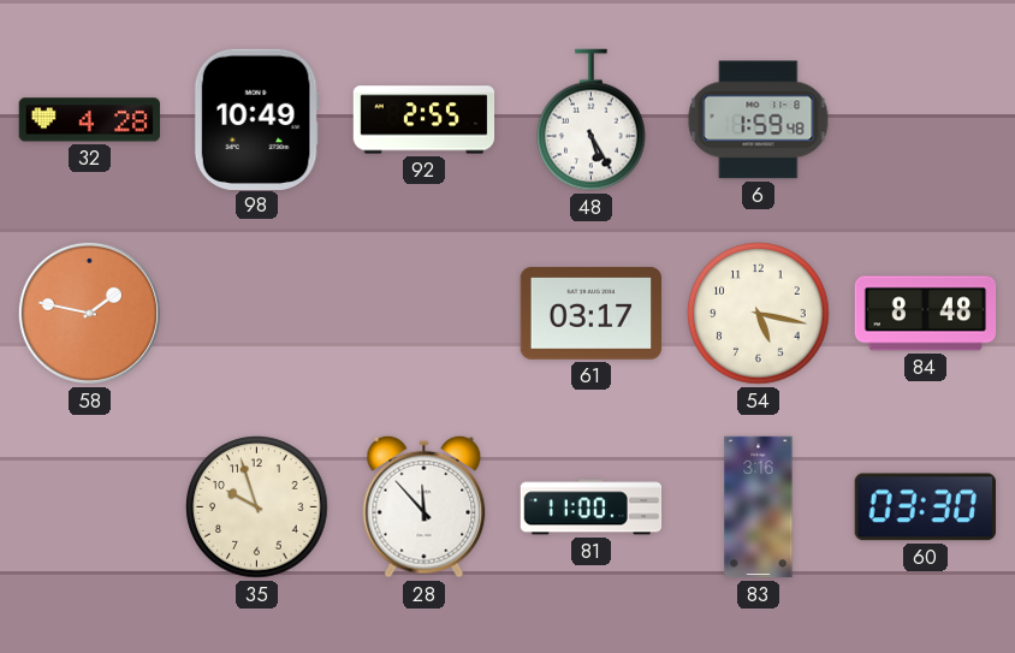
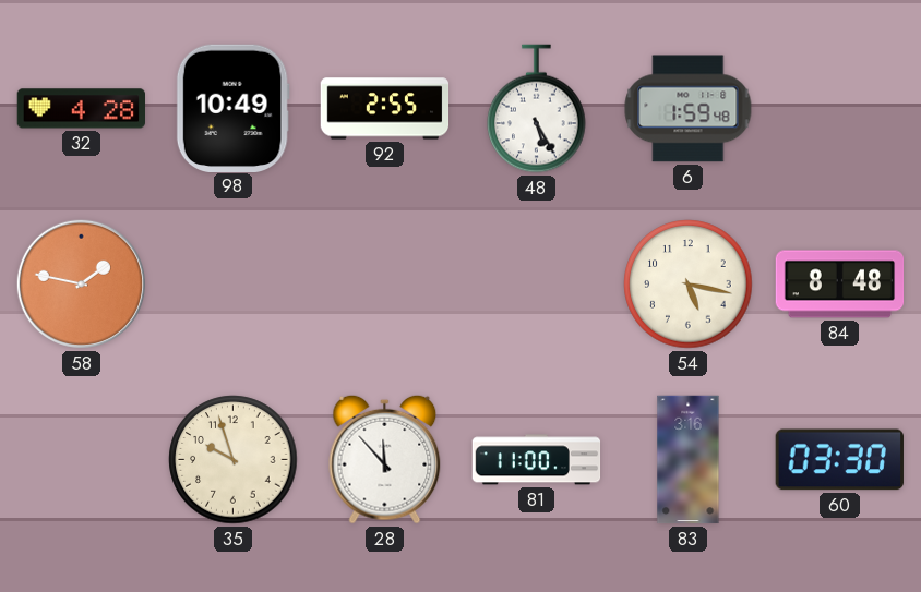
61: 03:17 -> none (590, 314)
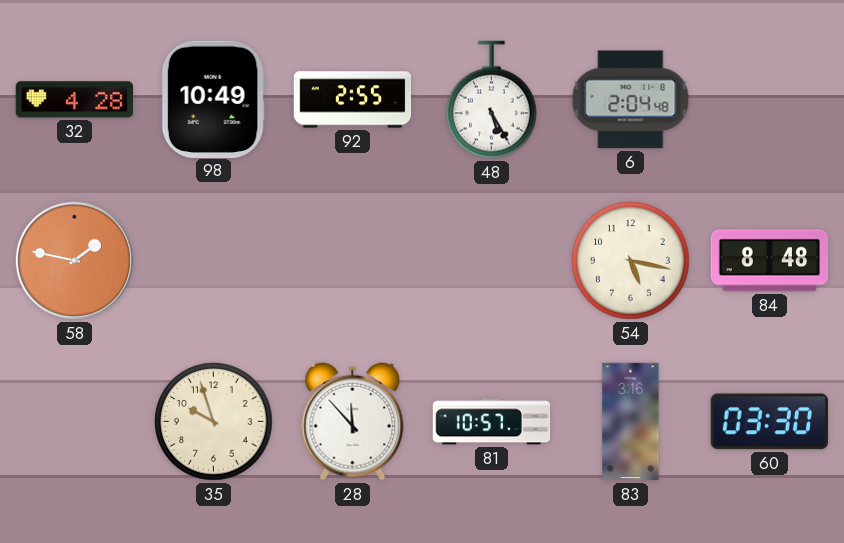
6: 1:59 -> 2:04 (631, 100)
81: 11:00 -> 10:57 (492, 422)
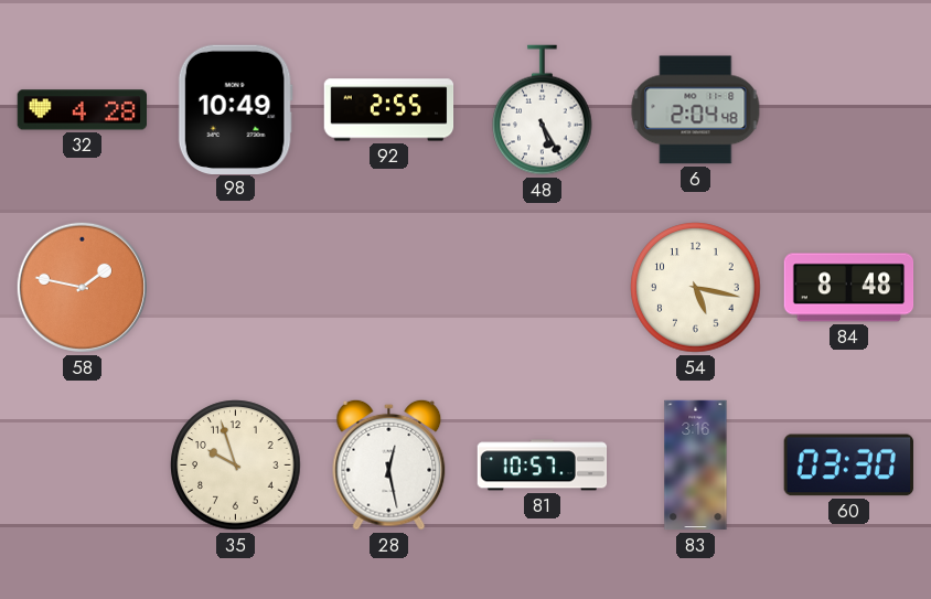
28: 11:53 -> 12:28 (389, 464)
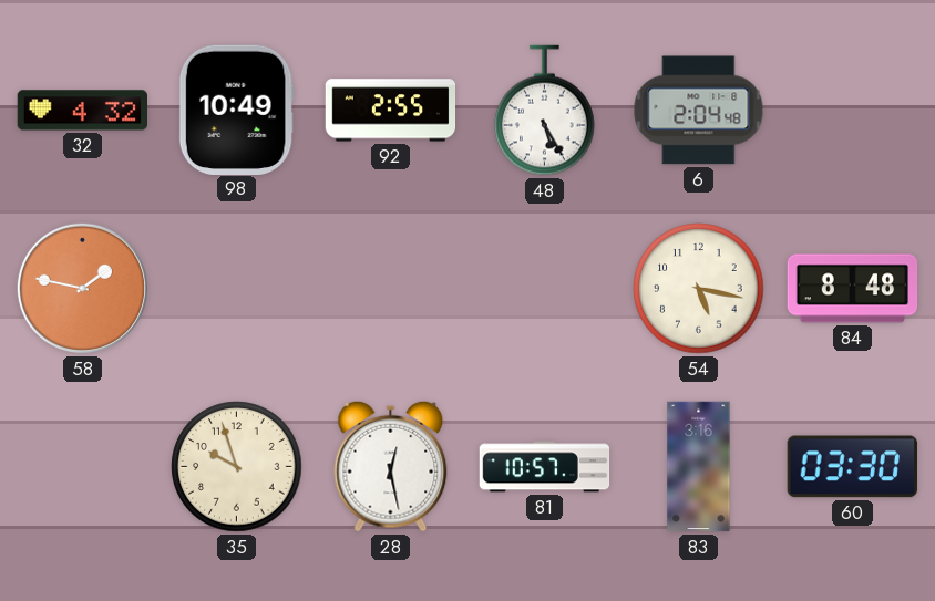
32: 4:28 -> 4:32 (82, 111)
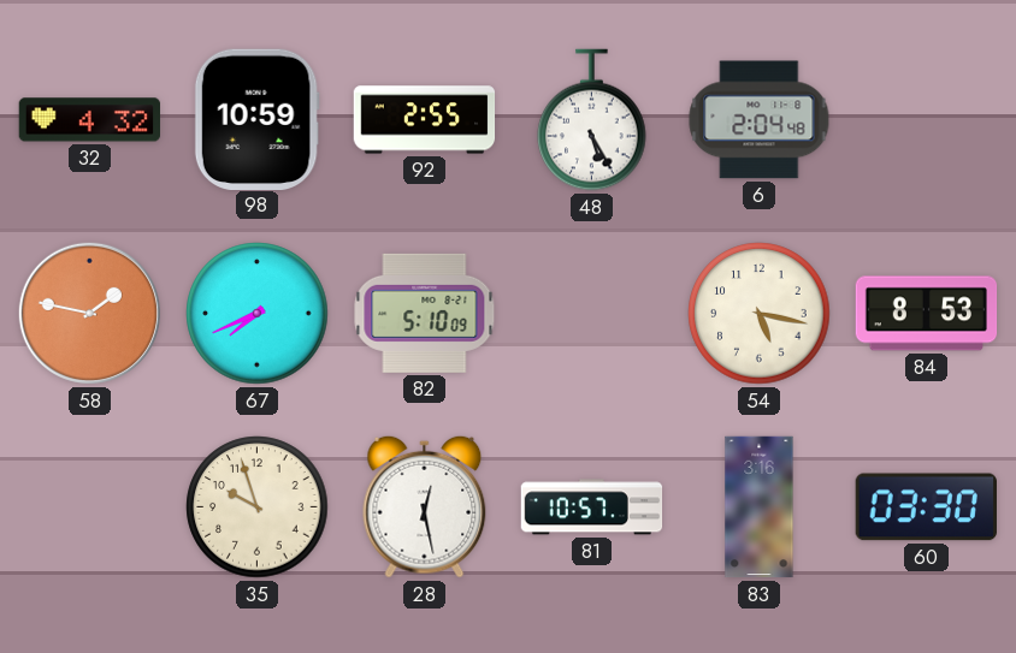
98: 10:49 -> 10:59 (256, 119)
67: none -> 7:41 (258, 314)
82: none -> 5:10 (425, 313)
84: 8:48 -> 8:53 (927, 314)
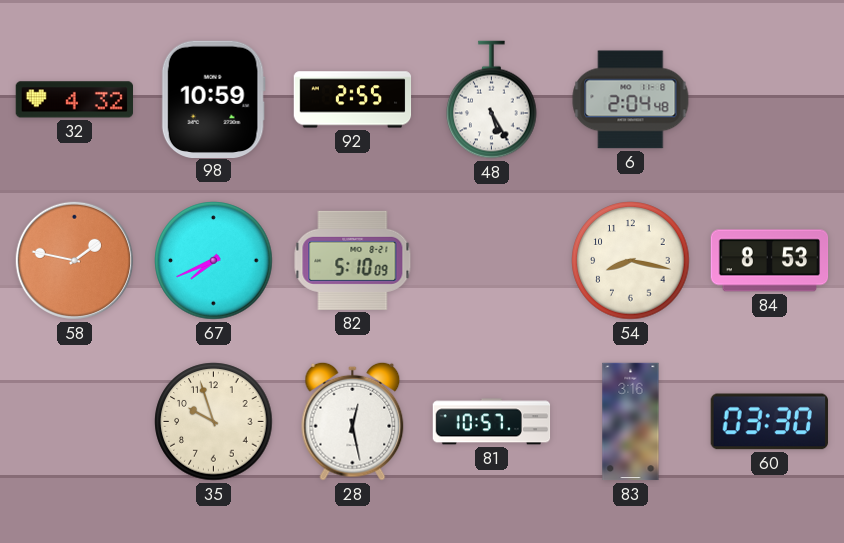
54: 5:17 -> 8:17 (631, 261)
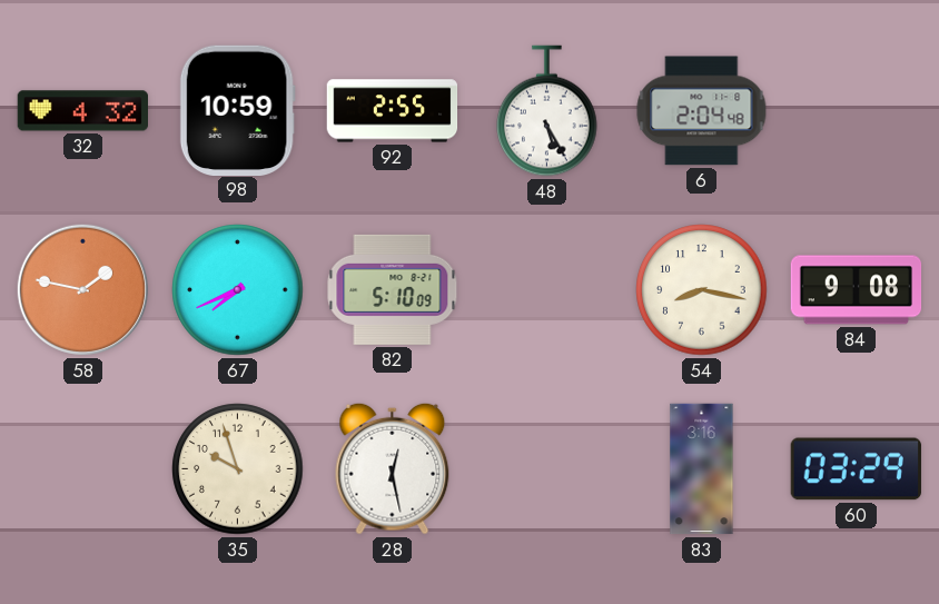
84: 8:53 -> 9:08 (857, 290)
81: 10:57 -> none (492, 422)
60: 03:30 -> 03:29 (856, 469)
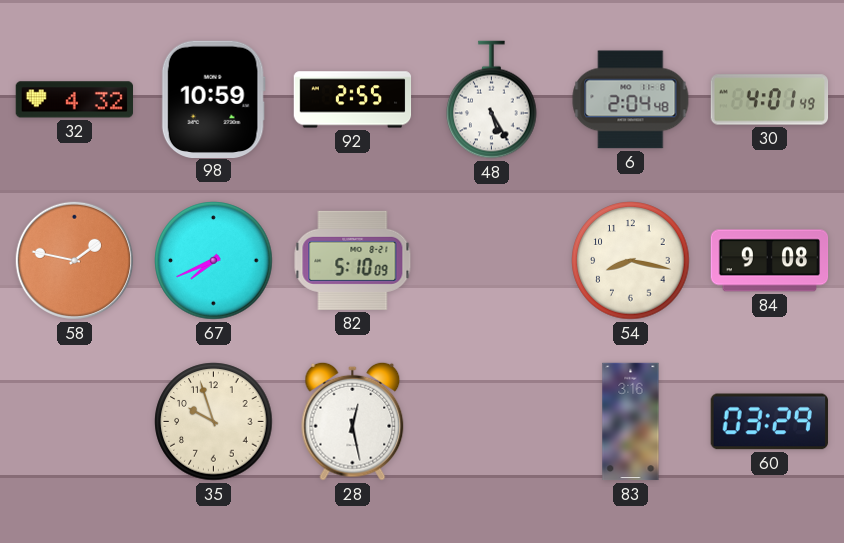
30: none -> 4:01 (770, 100)
